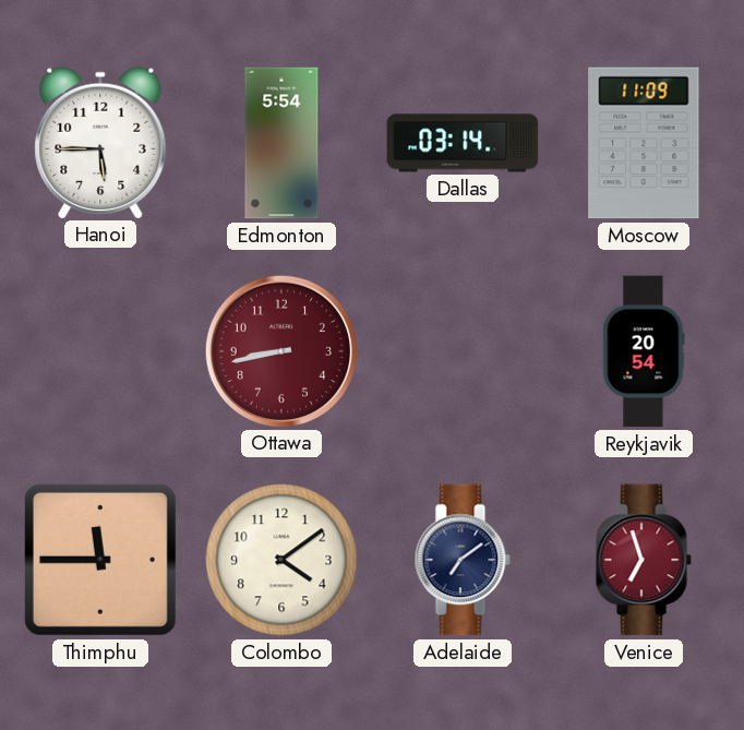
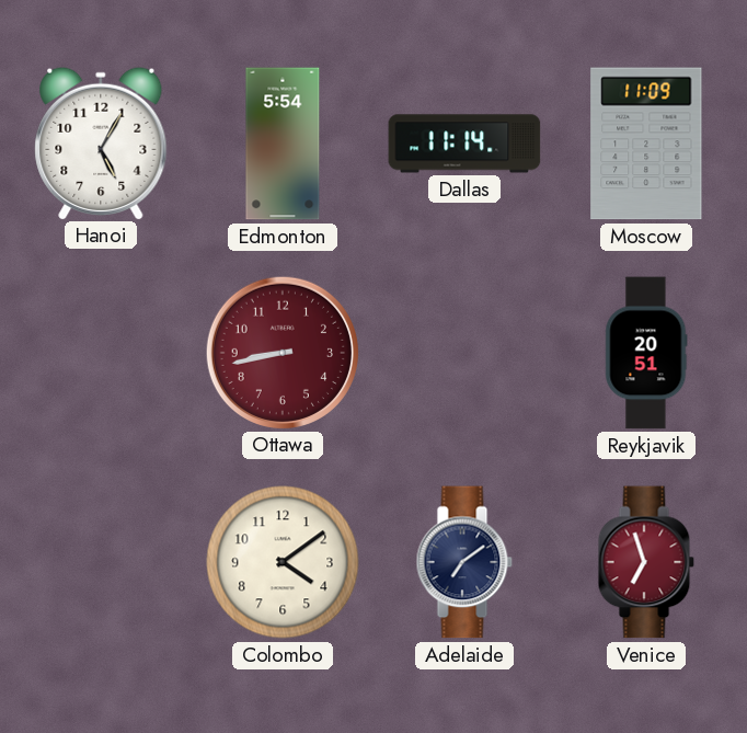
Hanoi: 5:45 -> 5:05 (101, 142)
Dallas: 03:14 -> 11:14 (464, 144)
Reykjavik: 20:54 -> 20:51 (646, 353)
Thimphu: 11:45 -> none (100, 560)
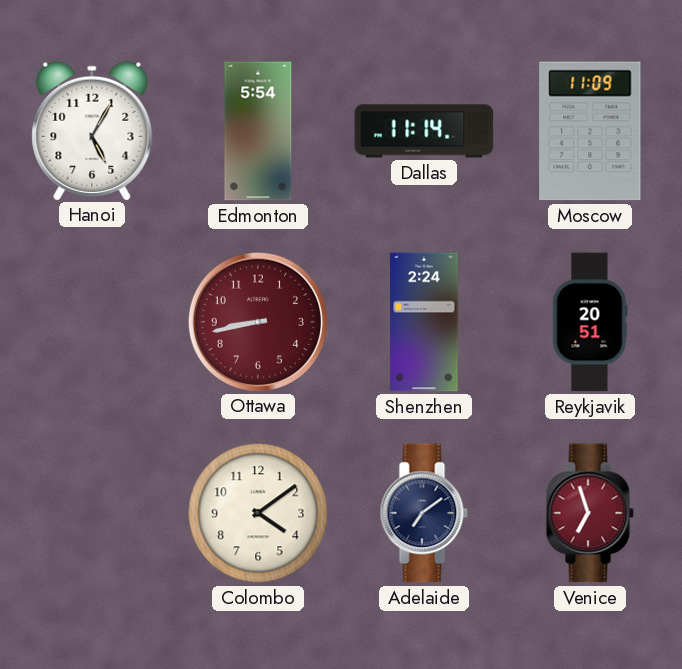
Shenzhen: none -> 2:24 (424, 322)
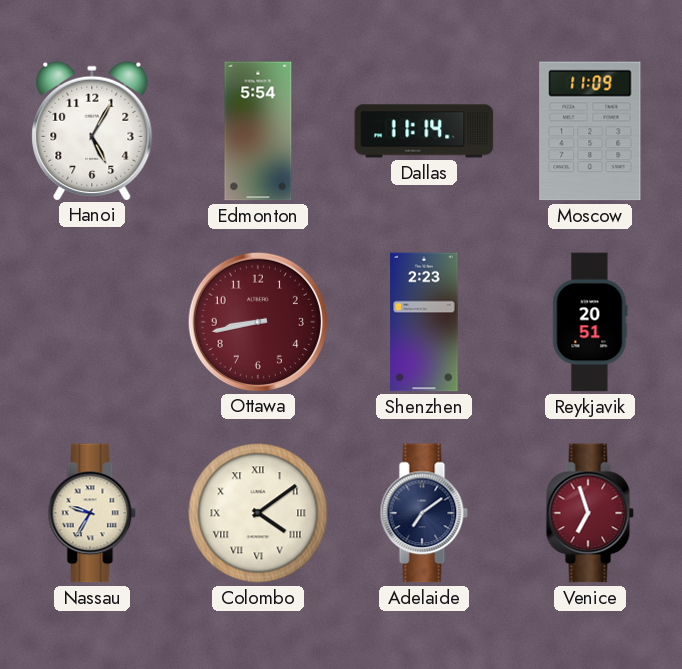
Shenzhen: 2:24 -> 2:23 (424, 322)
Nassau: none -> 9:35 (92, 513)
Colombo numerals: Arabic -> Roman (258, 513)
